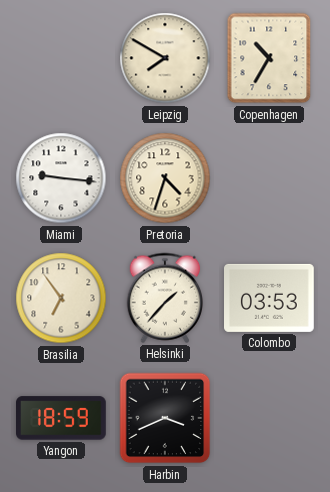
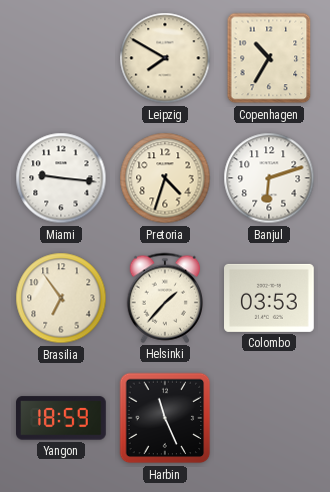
Banjul: none -> 6:12 (269, 178)
Harbin: 3:41 -> 11:26 (165, 418)
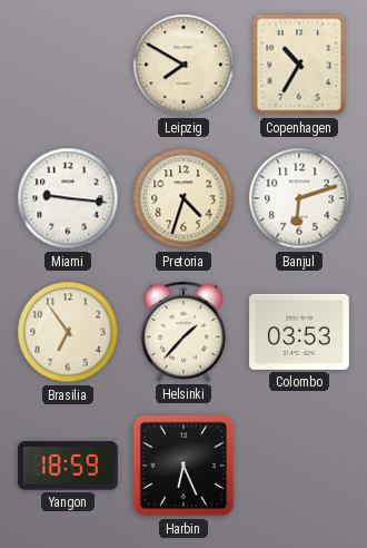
Harbin: 11:26 -> 6:26 (183, 466)
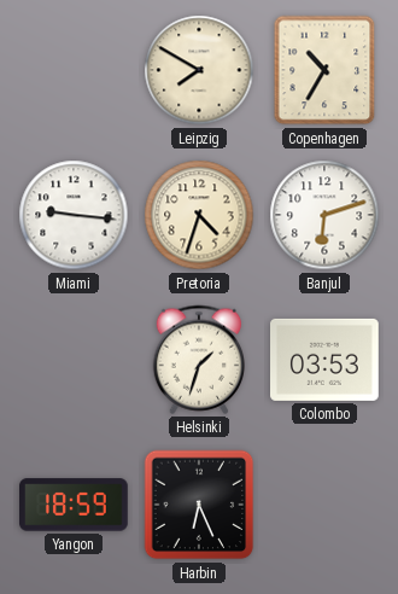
Brasilia: 6:54 -> none (68, 332)
Helsinki: 1:37 -> 1:33 (198, 360)
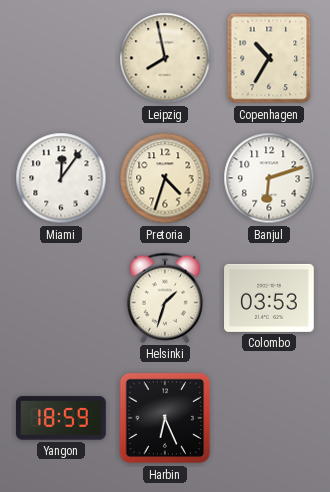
Leipzig: 7:50 -> 7:58 (165, 58)
Miami: 9:16 -> 12:06 (61, 178)
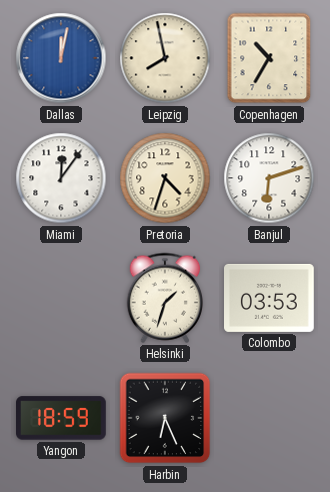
Dallas: none -> 12:02 (61, 58)
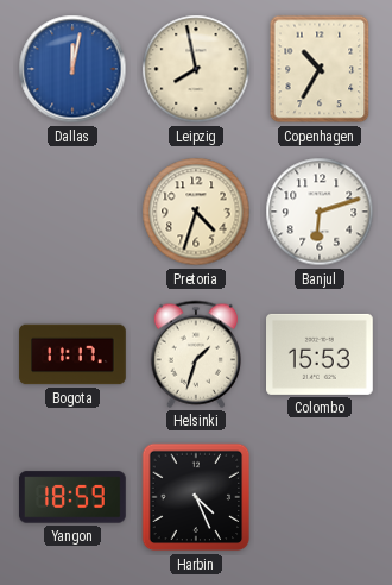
Miami: 12:06 -> none (61, 178)
Bogota: none -> 11:17 (72, 354)
Colombo: 03:53 -> 15:53 (321, 354)
Harbin: 6:26 -> 4:26 (196, 497)
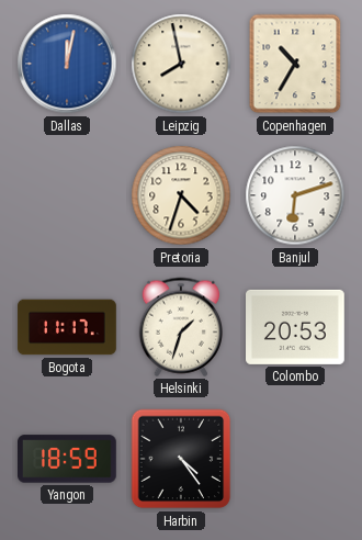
Colombo: 15:53 -> 20:53 (296, 327)
Harbin: 4:26 -> 4:24 (181, 459)
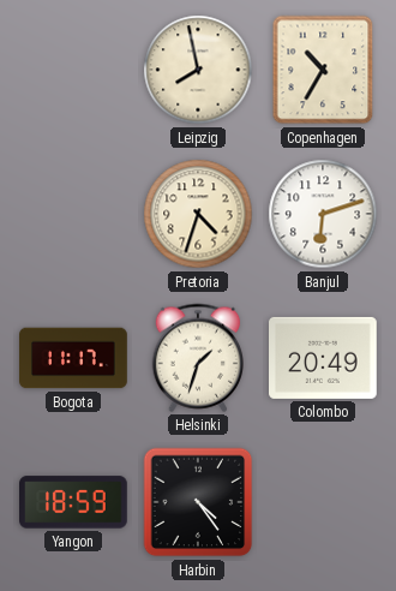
Dallas: 12:02 -> none (67, 64)
Colombo: 20:53 -> 20:49 (324, 358)
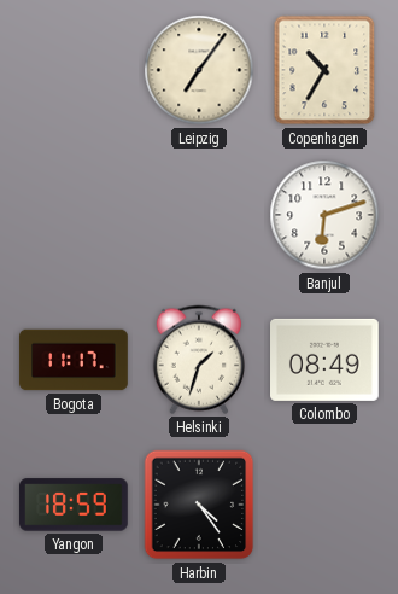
Leipzig: 7:58 -> 7:06 (199, 70)
Pretoria: 4:33 -> none (198, 214)
Colombo: 20:49 -> 08:49 (326, 360)
